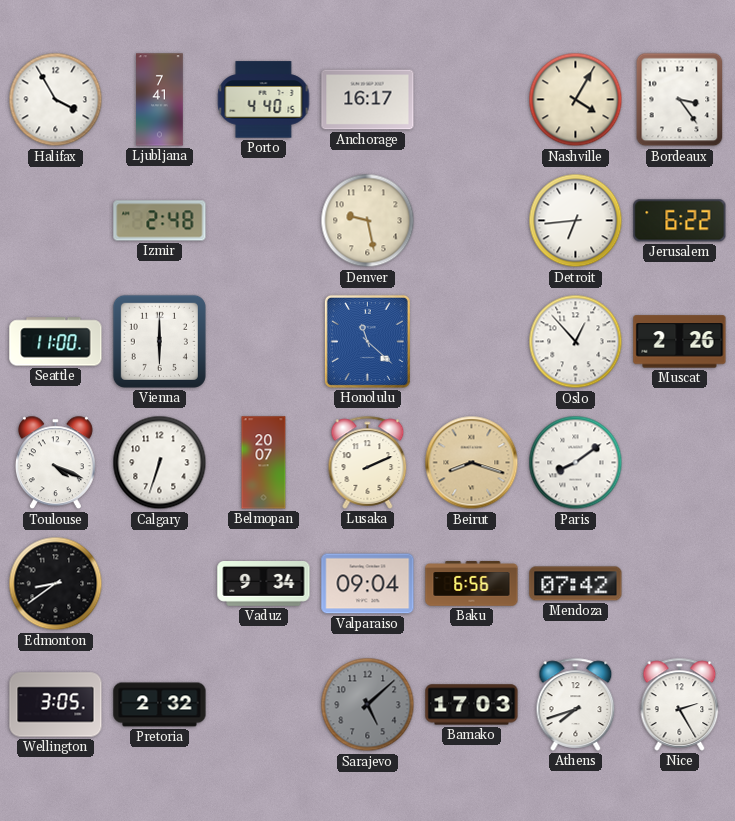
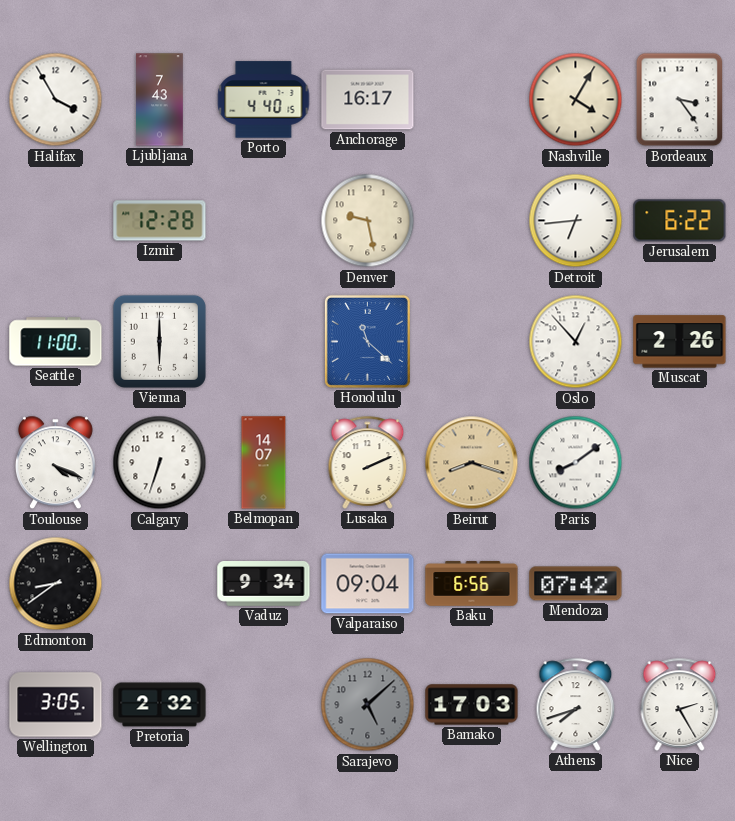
Ljubljana: 7:41 -> 7:43 (160, 100)
Izmir: 2:48 -> 12:28 (160, 221)
Belmopan: 20:07 -> 14:07 (264, 463)
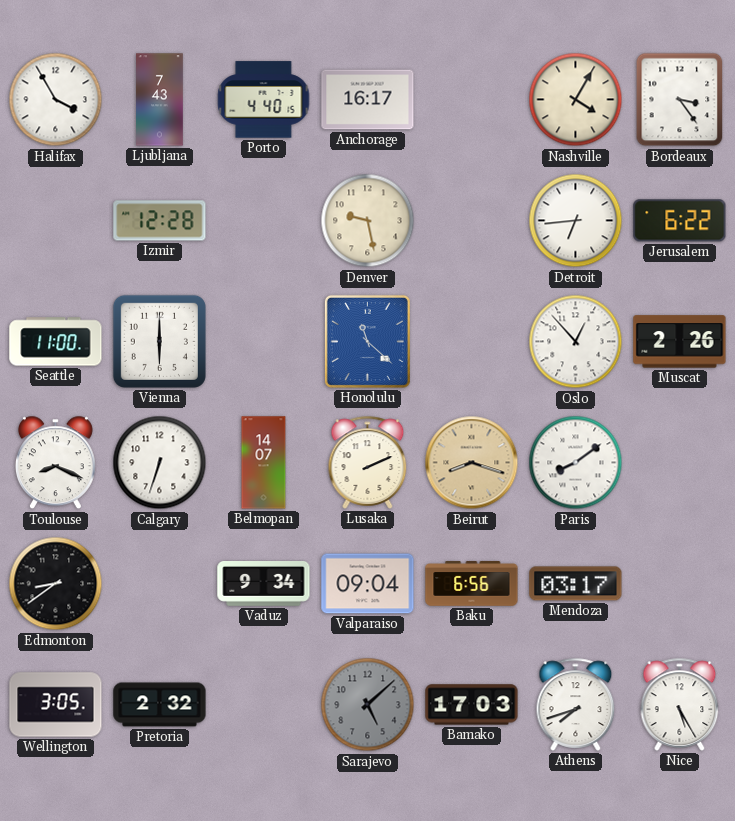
Toulouse: 4:19 -> 8:19 (55, 463)
Mendoza: 07:42 -> 03:17 (576, 584)
Nice: 2:25 -> 5:25 (680, 704)
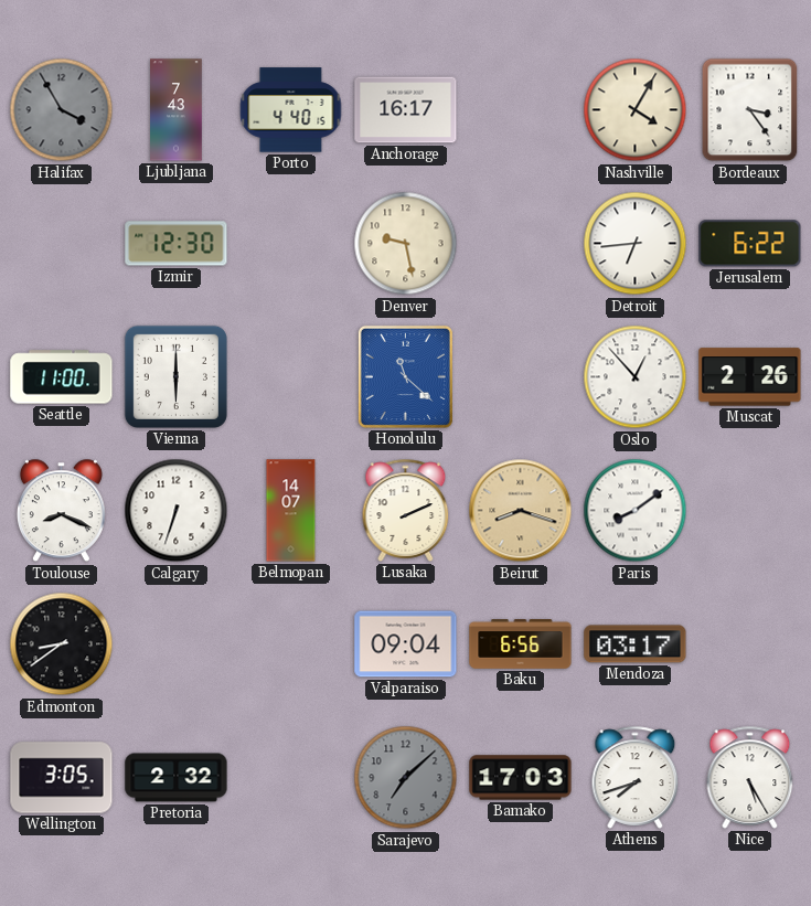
Halifax dial: white -> grey (62, 110)
Izmir: 12:28 -> 12:30 (177, 244)
Vaduz: 9:34 -> none (264, 584)
Sarajevo: 5:08 -> 7:08 (406, 778)
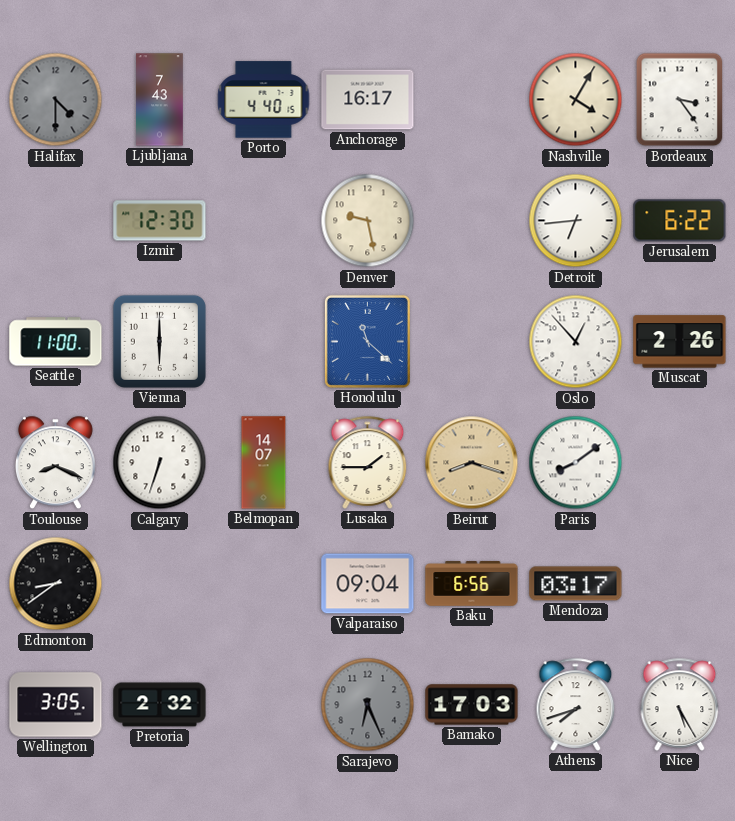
Halifax: 3:55 -> 4:30 (56, 100)
Lusaka: 2:11 -> 1:45 (368, 462)
Sarajevo: 7:08 -> 6:26 (368, 705)
